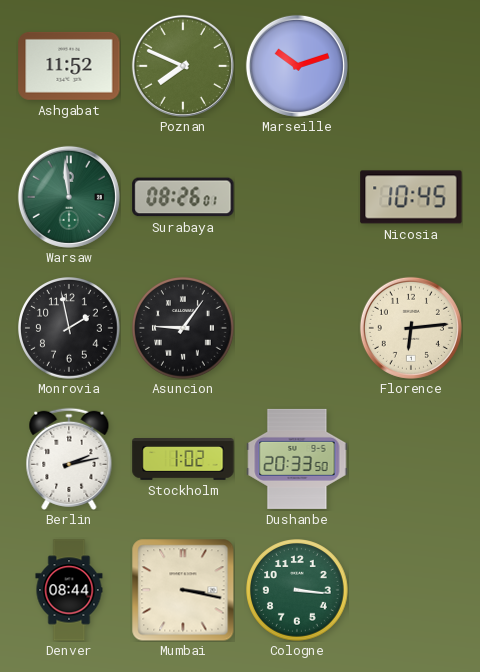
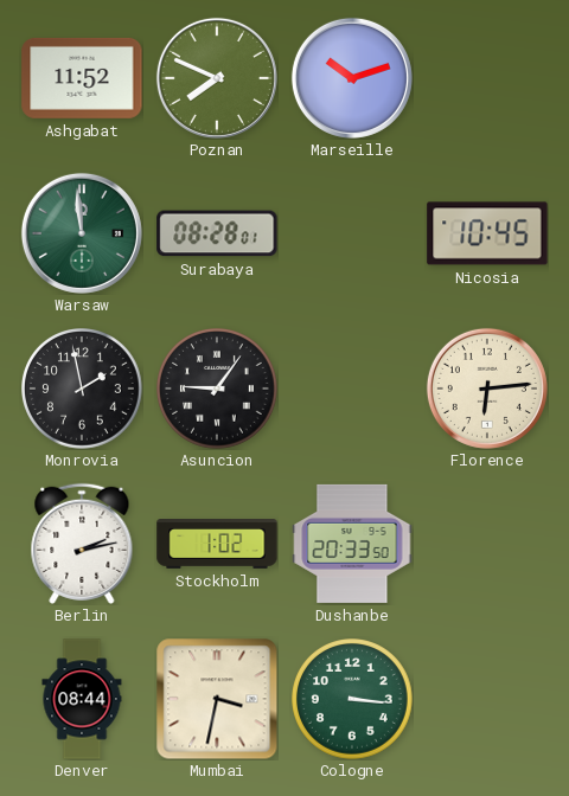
Surabaya: 08:26 -> 08:28 (217, 233)
Mumbai: 3:17 -> 3:32 (217, 699)
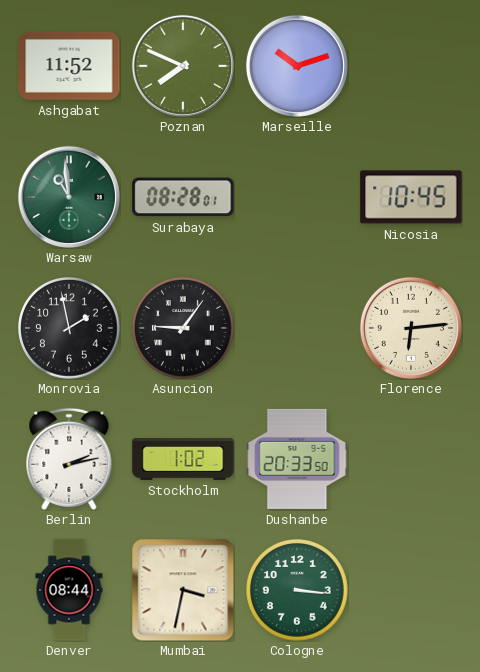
Warsaw: 11:59 -> 10:59 (69, 197)
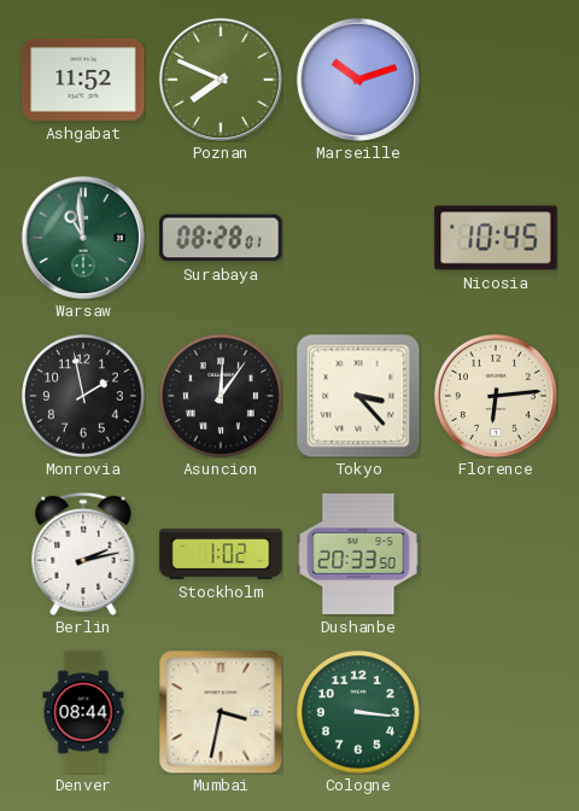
Asuncion: 9:06 -> 12:06 (221, 396)
Tokyo: none -> 3:23 (358, 396)
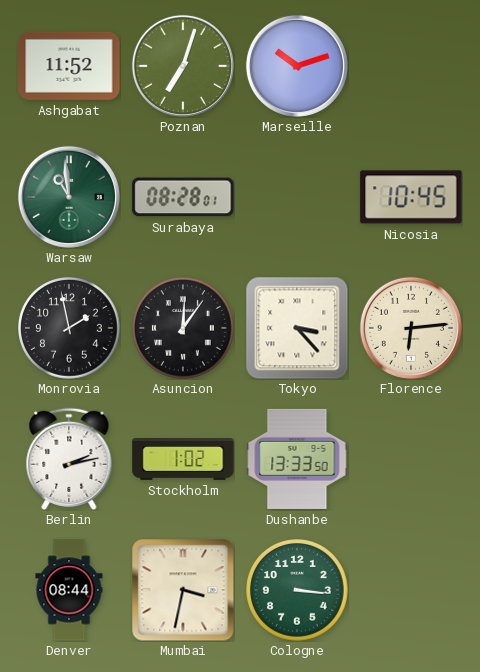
Poznan: 7:49 -> 7:03 (183, 66)
Dushanbe: 20:33 -> 13:33 (297, 459)
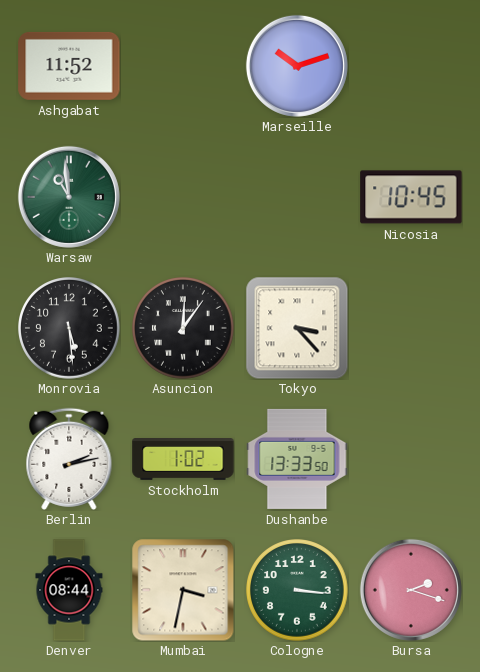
Poznan: 7:03 -> none (183, 66)
Surabaya: 08:28 -> none (183, 197)
Monrovia: 1:58 -> 5:29 (69, 328)
Florence: 6:14 -> none (411, 328)
Bursa: none -> 2:18 (411, 590)
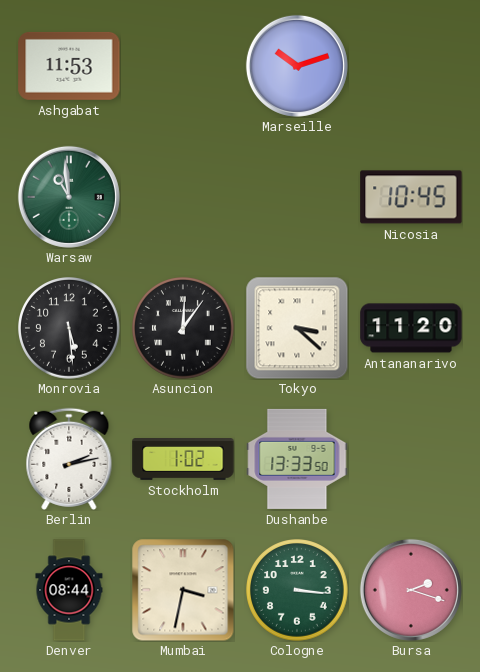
Ashgabat: 11:52 -> 11:53 (69, 66)
Tokyo: 3:23 -> 3:22 (297, 328)
Antananarivo: none -> 11:20 (411, 328)
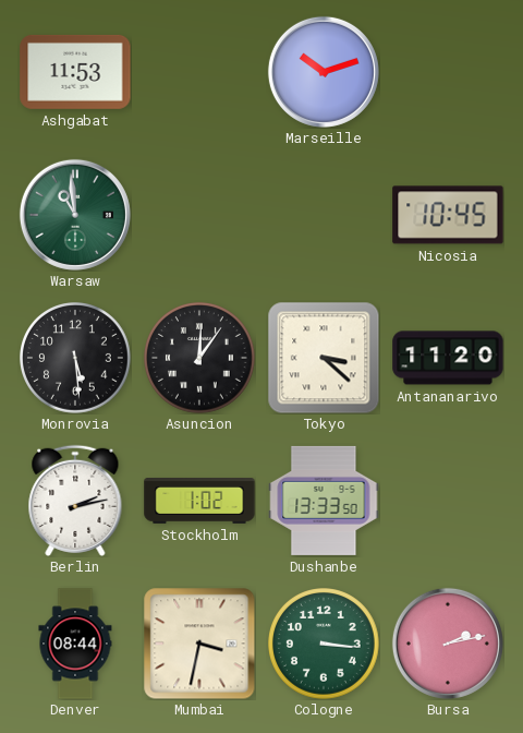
Bursa: 2:18 -> 2:13 (448, 644)
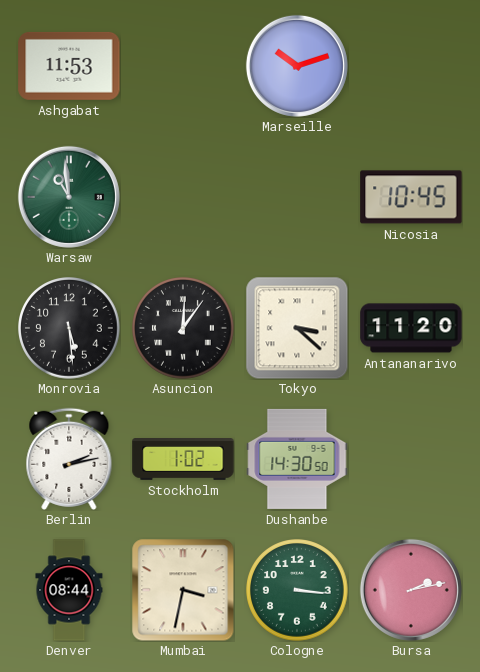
Dushanbe: 13:33 -> 14:30 (297, 459)
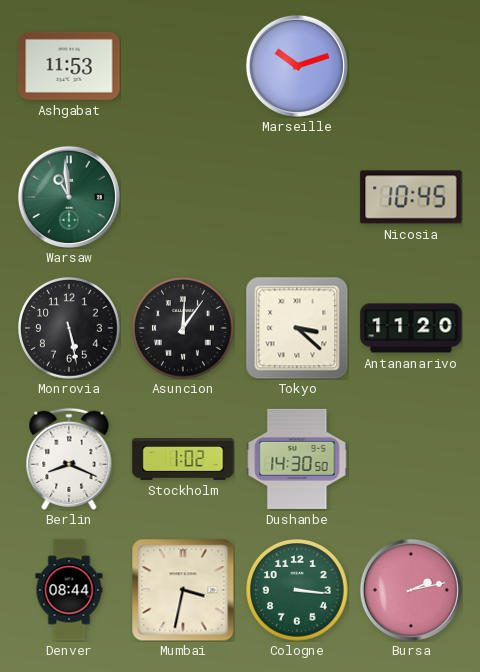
Monrovia: 5:29 -> 5:28 (69, 328)
Berlin: 2:13 -> 8:19 (69, 459)
